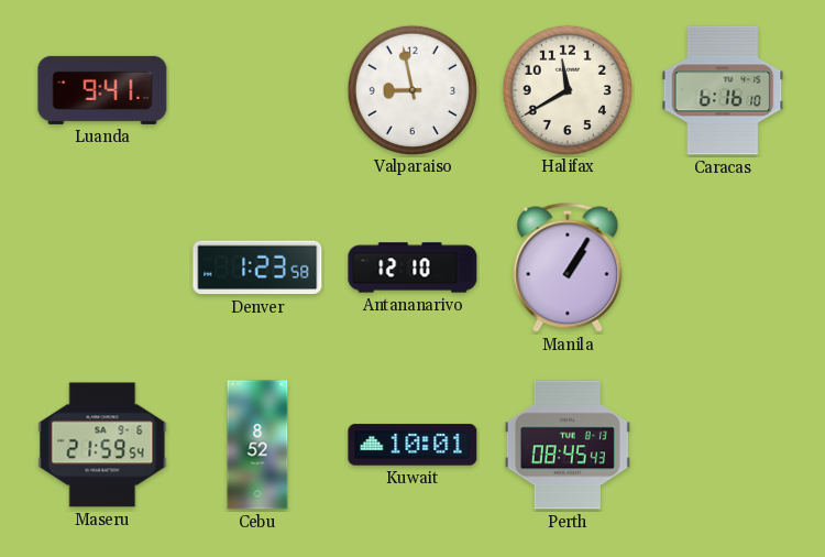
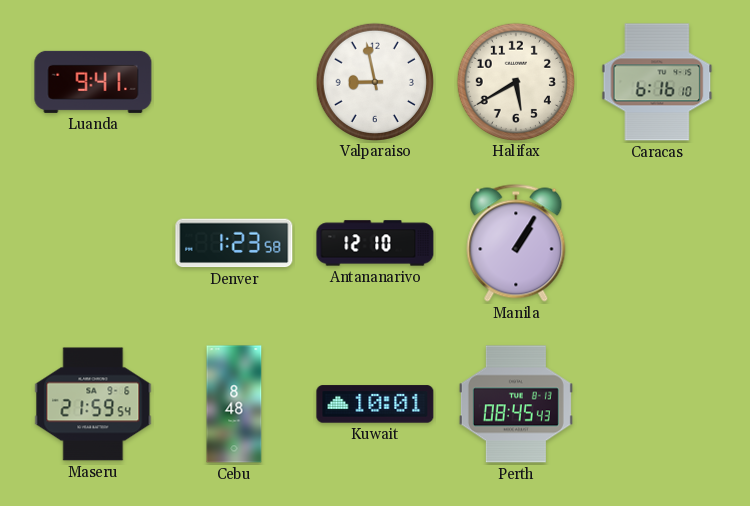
Halifax: 11:40 -> 5:40 (515, 81)
Cebu: 8:52 -> 8:48 (234, 404)
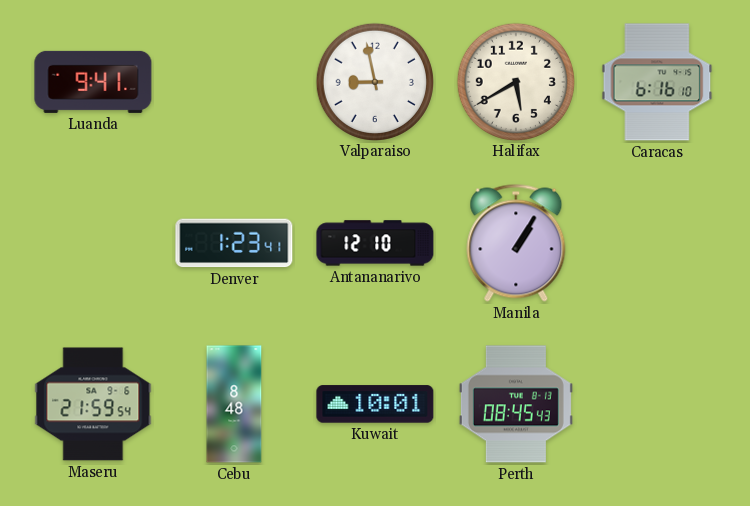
Denver: 1:23:58 -> 1:23:41 (234, 243)
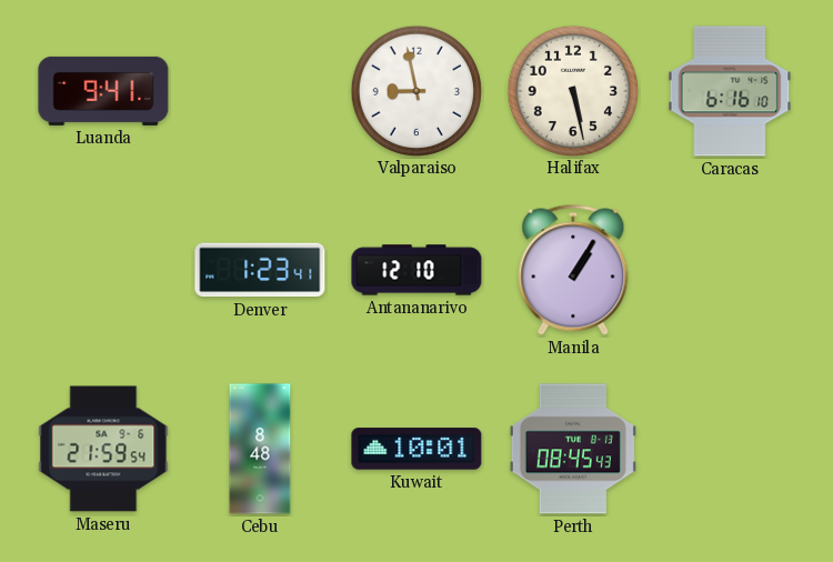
Halifax: 5:40 -> 5:28 (572, 90)
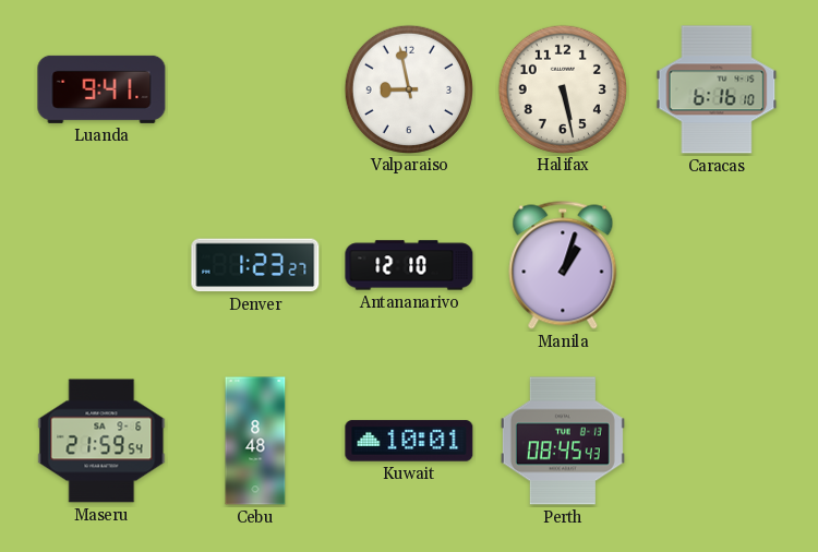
Denver: 1:23:41 -> 1:23:27 (255, 265)
Manila: 1:05 -> 1:03 (563, 265)
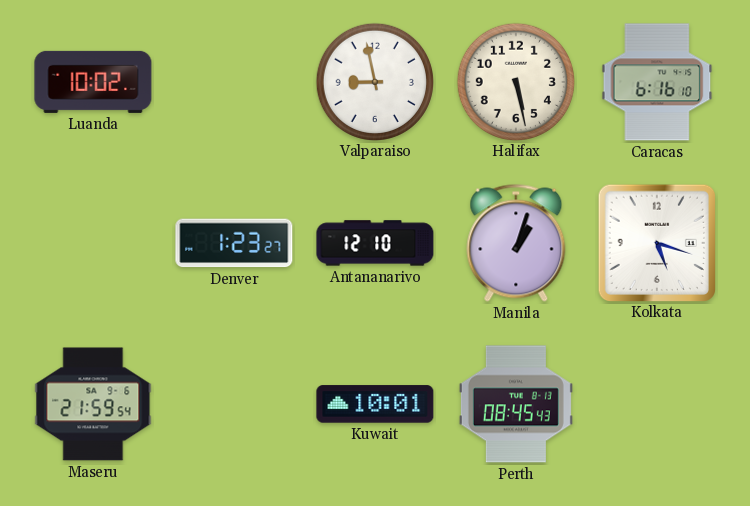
Luanda: 9:41 -> 10:02 (93, 82)
Kolkata: none -> 5:18 (656, 242)
Cebu: 8:48 -> none (255, 441)
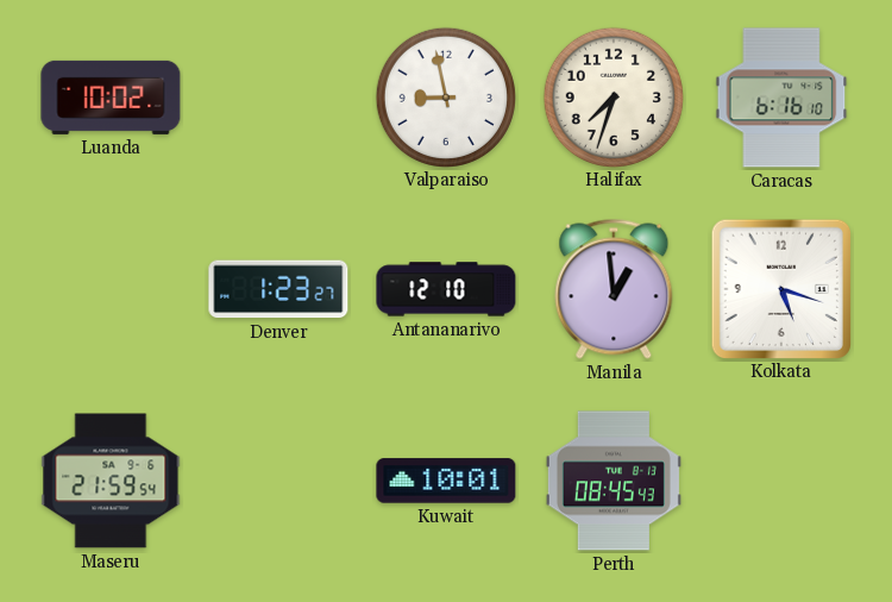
Halifax: 5:28 -> 7:33 (613, 96)
Manila: 1:03 -> 12:59 (614, 289)
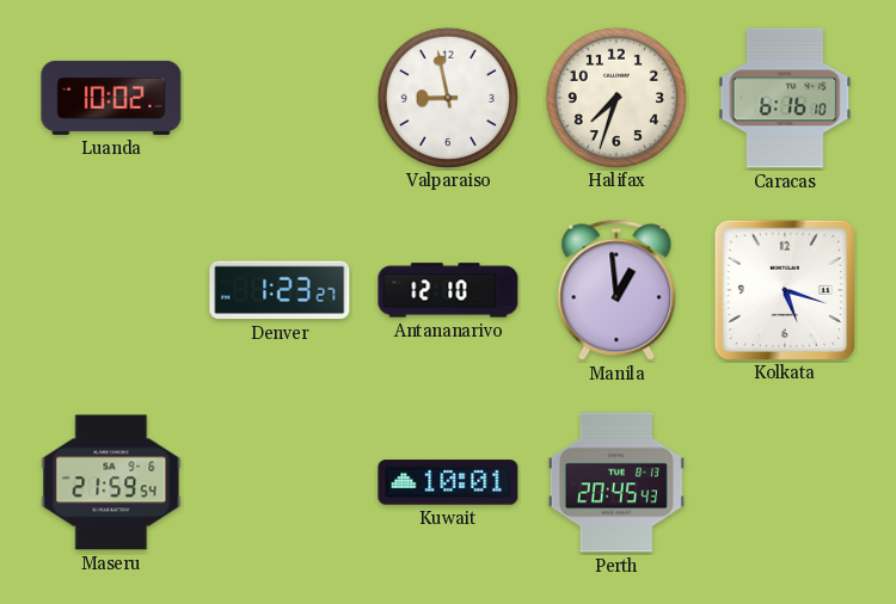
Perth: 08:45 -> 20:45 (616, 482)
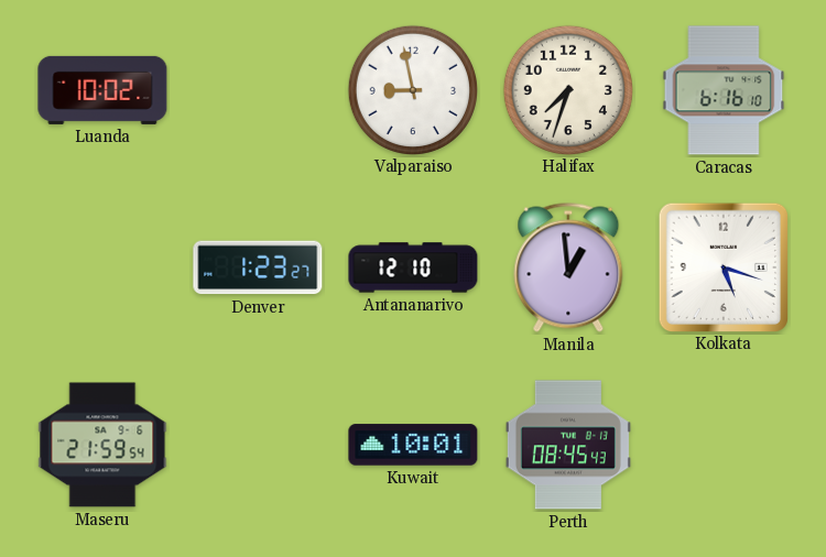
Perth: 20:45 -> 08:45 (568, 445)
